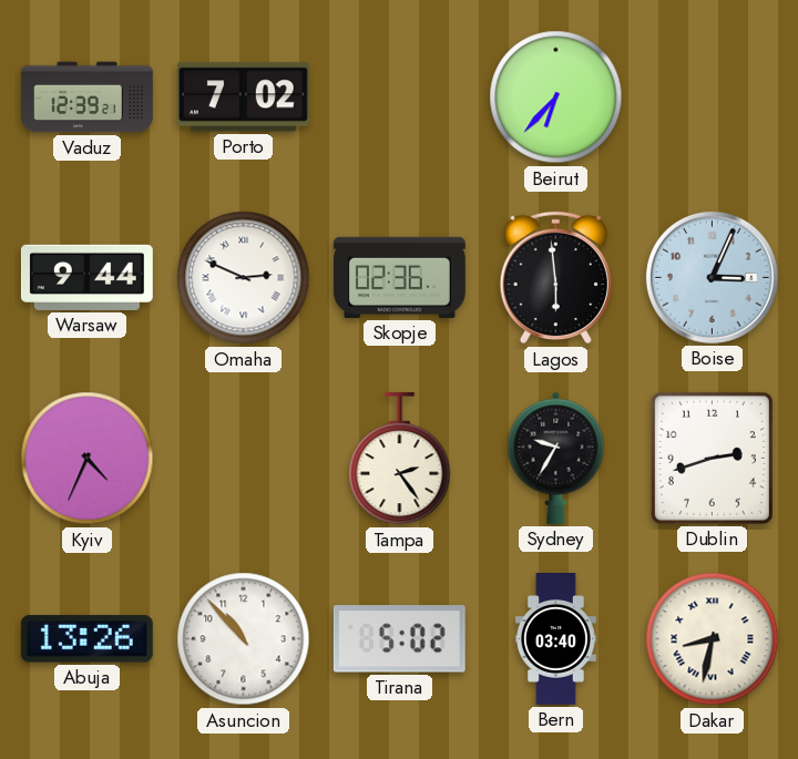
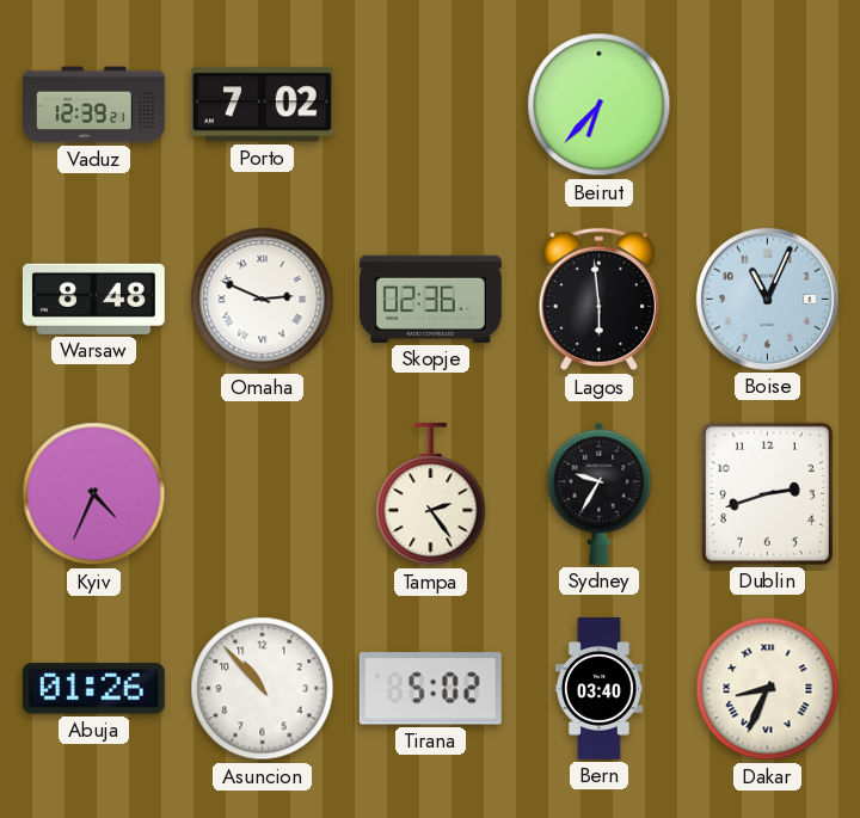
Warsaw: 9:44 -> 8:48 (93, 299)
Boise: 3:04 -> 11:04 (767, 299)
Abuja: 13:26 -> 01:26 (93, 689)
Dakar: 8:32 -> 8:34 (768, 689)
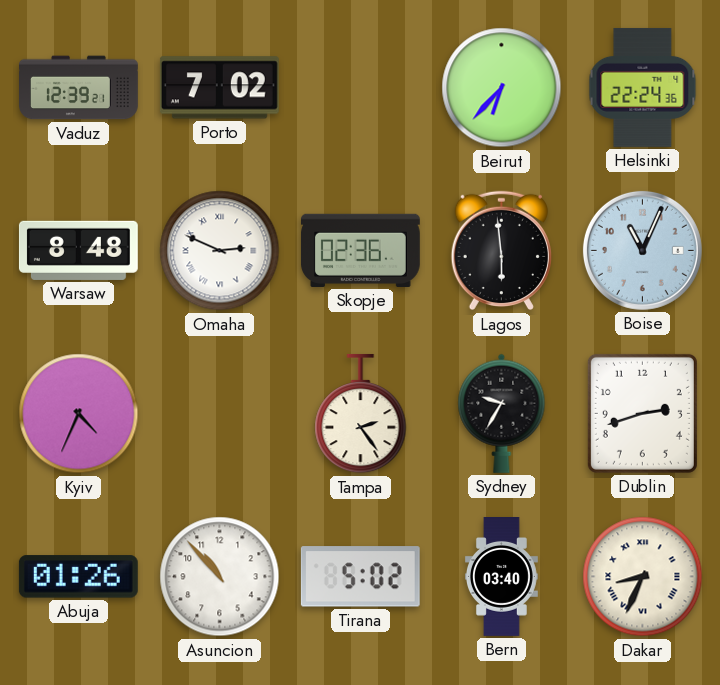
Helsinki: none -> 22:24 (643, 87)
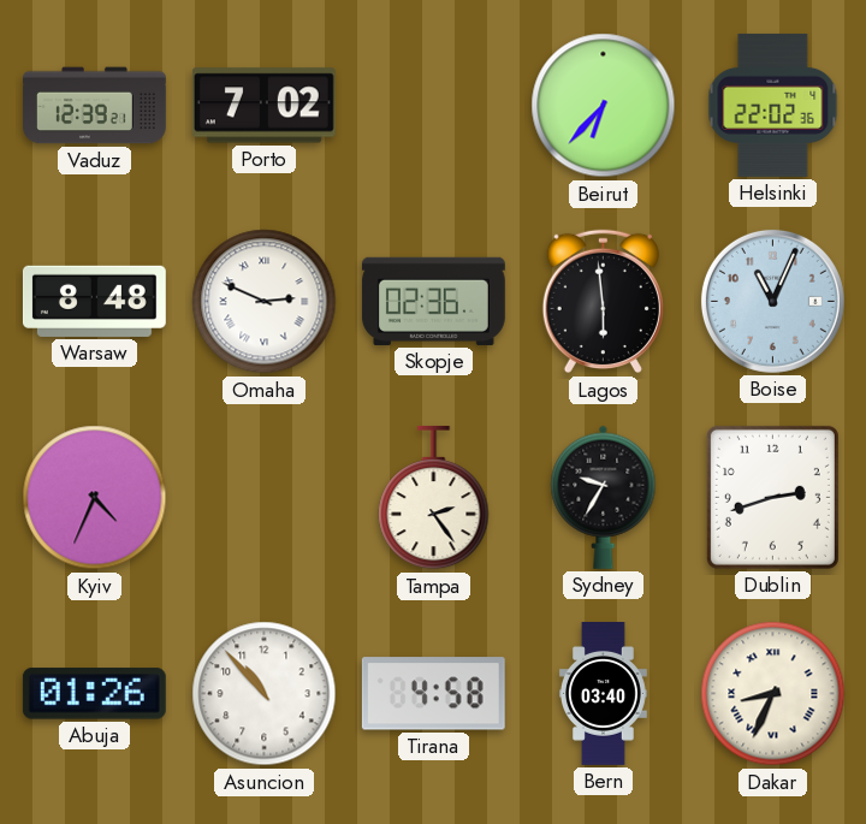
Helsinki: 22:24 -> 22:02 (773, 105)
Tirana: 5:02 -> 4:58 (433, 694)
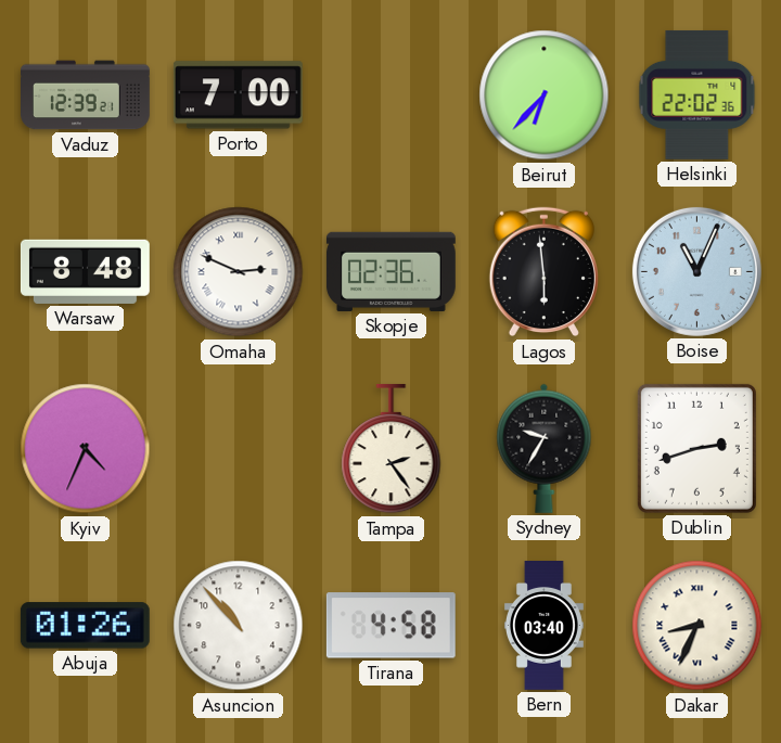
Porto: 7:02 -> 7:00 (238, 95)
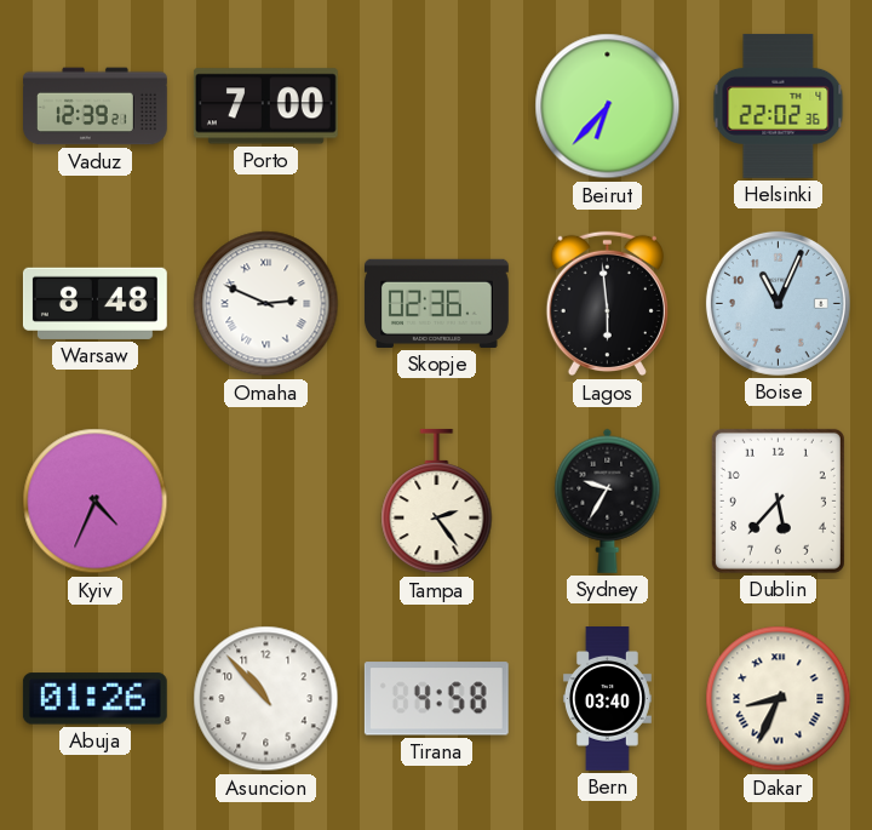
Dublin: 2:42 -> 5:37 (778, 500)
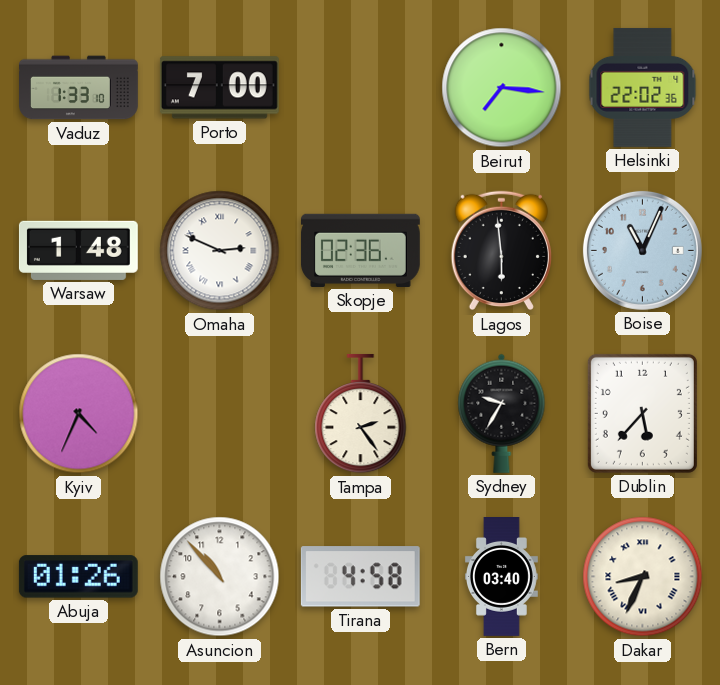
Vaduz: 12:39 -> 1:33 (79, 88)
Beirut: 6:37 -> 7:16 (502, 88)
Warsaw: 8:48 -> 1:48 (78, 250)
